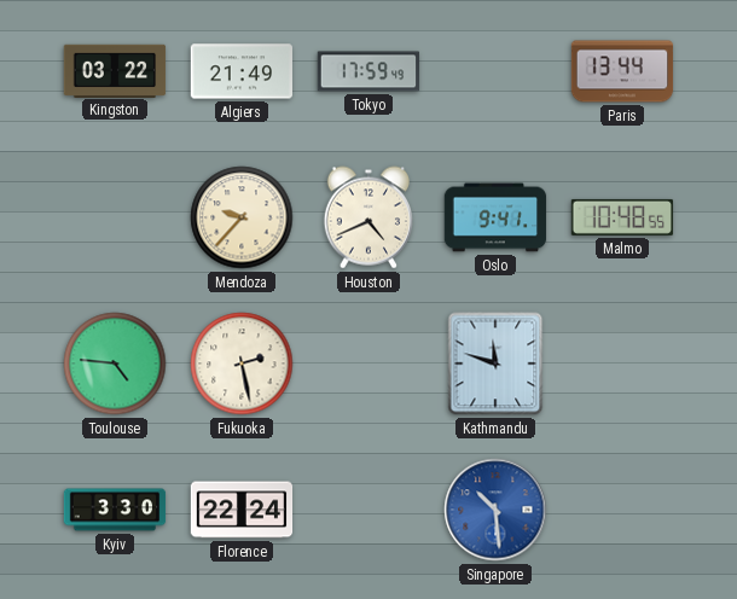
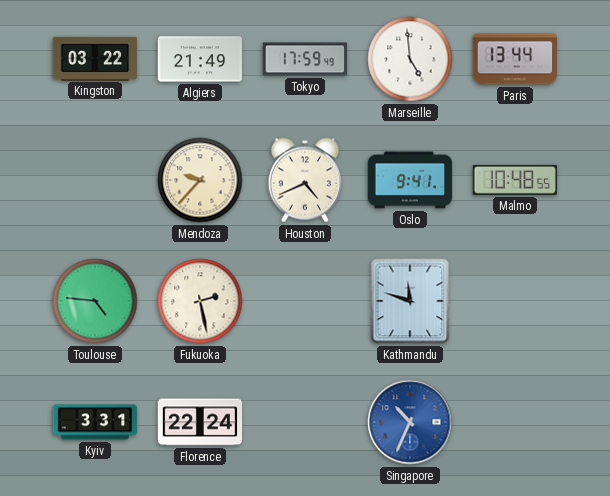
Marseille: none -> 4:59 (410, 59)
Kyiv: 3:30 -> 3:31 (95, 422)
Singapore: 10:29 -> 10:34 (410, 422)
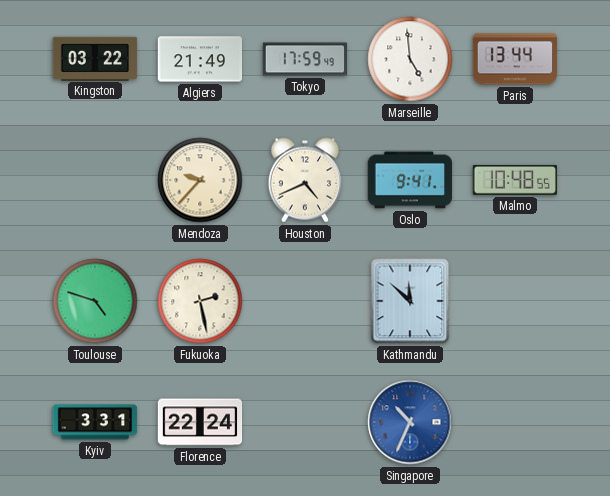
Toulouse: 4:46 -> 4:48 (95, 301)
Kathmandu: 11:48 -> 11:52 (410, 301)
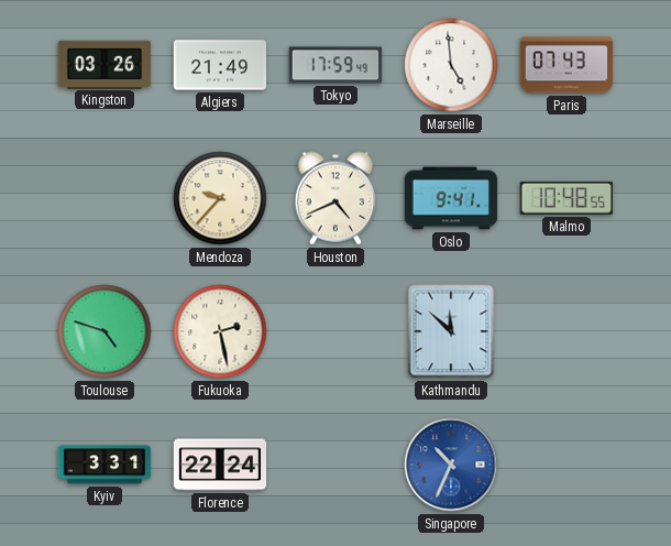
Kingston: 03:22 -> 03:26 (105, 64)
Paris: 13:44 -> 07:43 (566, 65)
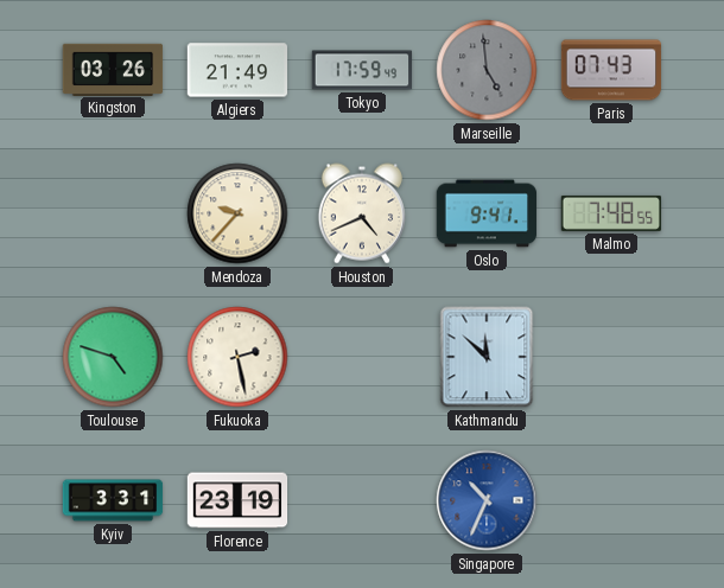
Marseille dial: white -> grey (487, 70)
Malmo: 10:48 -> 7:48 (611, 213)
Florence: 22:24 -> 23:19 (237, 500)
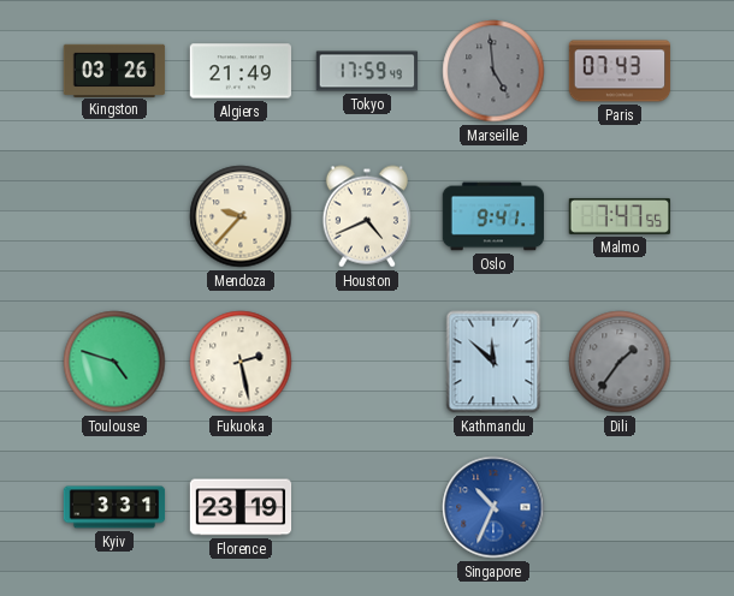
Malmo: 7:48 -> 7:47 (620, 216)
Dili: none -> 1:36 (620, 362)
